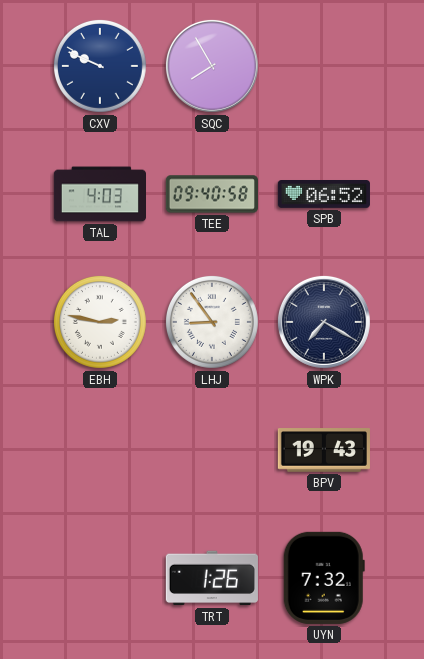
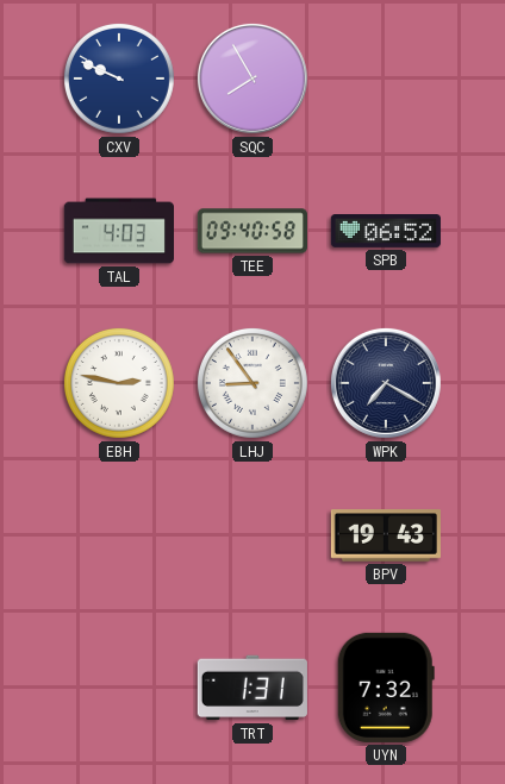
TRT: 1:26 -> 1:31 (253, 688)
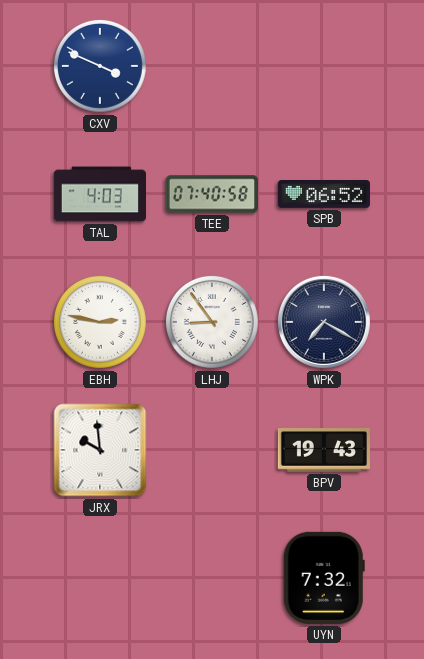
CXV: 9:49 -> 3:49 (100, 66)
SQC: 7:55 -> none (253, 79)
TEE: 09:40 -> 07:40 (211, 194)
JRX: none -> 9:59 (100, 450)
TRT: 1:31 -> none (253, 688)
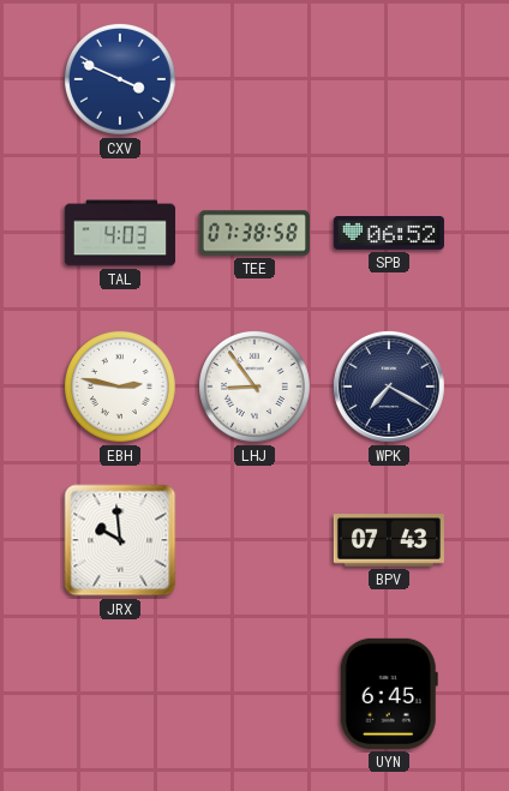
TEE: 07:40 -> 07:38 (253, 233)
BPV: 19:43 -> 07:43 (389, 540)
UYN: 7:32 -> 6:45 (389, 694)
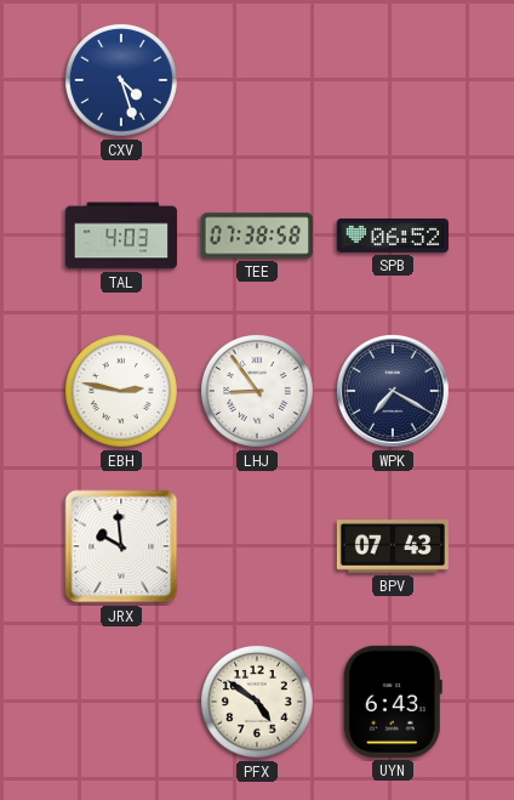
CXV: 3:49 -> 4:27 (121, 80)
PFX: none -> 4:51 (257, 702)
UYN: 6:45 -> 6:43 (393, 702)
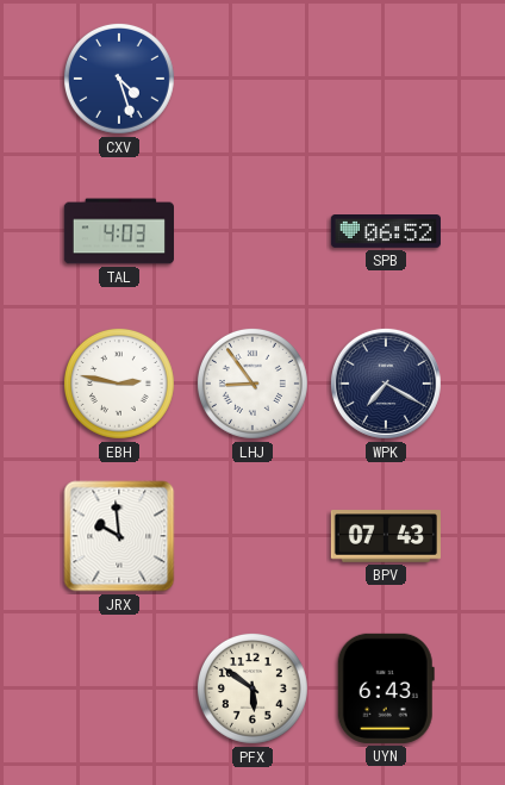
TEE: 07:38 -> none (256, 236)
PFX: 4:51 -> 5:51 (253, 689)
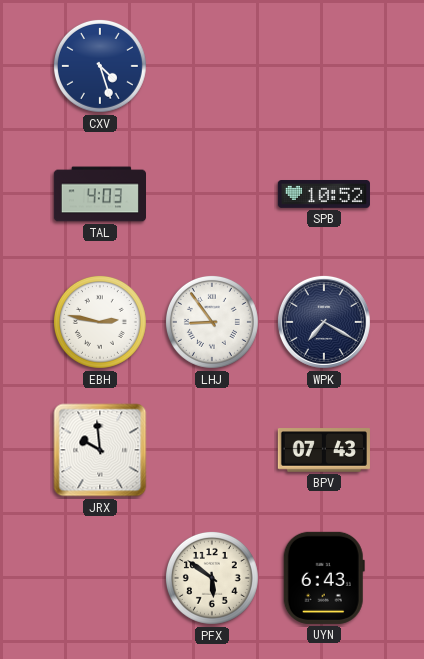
SPB: 06:52 -> 10:52 (324, 195)
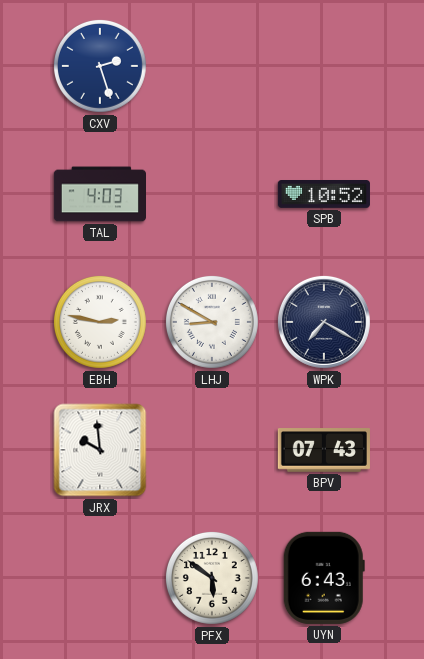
CXV: 4:27 -> 2:27 (100, 66)
LHJ: 8:54 -> 8:50 (212, 322)
